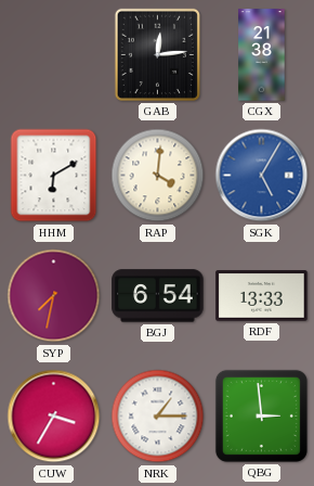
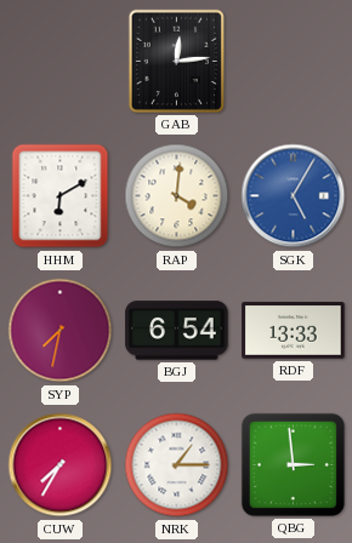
CGX: 21:38 -> none (262, 55)
CUW: 3:35 -> 7:35 (61, 465)
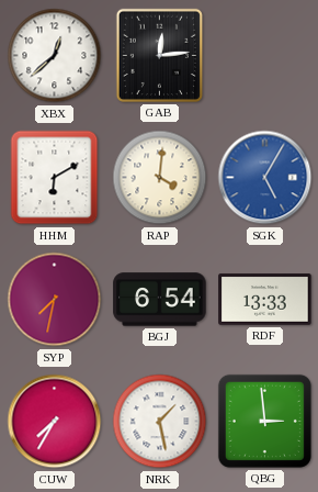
XBX: none -> 12:38 (55, 56)
NRK: 1:15 -> 1:28 (160, 422)
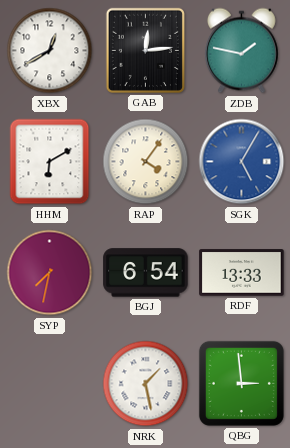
XBX: 12:38 -> 12:40 (50, 51)
ZDB: none -> 1:47 (241, 51)
RAP: 4:01 -> 4:06 (146, 162)
CUW: 7:35 -> none (55, 422)
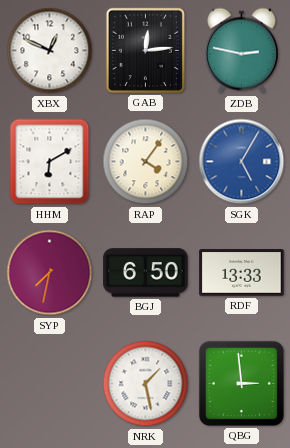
XBX: 12:40 -> 12:49 (50, 51)
ZDB: 1:47 -> 2:47 (241, 51)
BGJ: 6:54 -> 6:50 (146, 273)
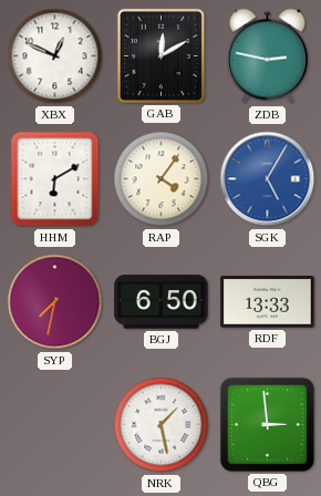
GAB: 12:14 -> 12:10 (161, 55)
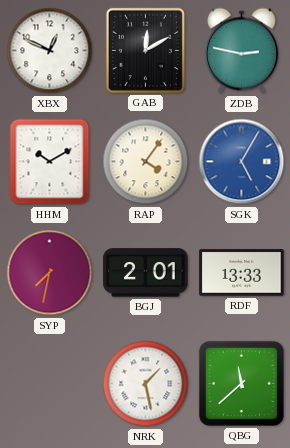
HHM: 6:10 -> 10:10 (50, 162)
BGJ: 6:50 -> 2:01 (146, 273)
QBG: 2:59 -> 11:38 (241, 383)
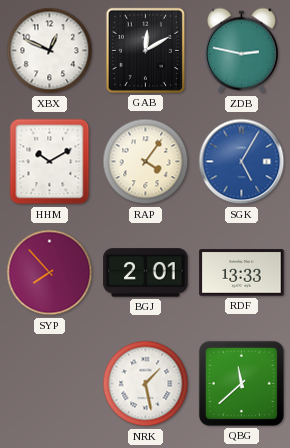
SYP: 7:32 -> 7:53 (50, 273)
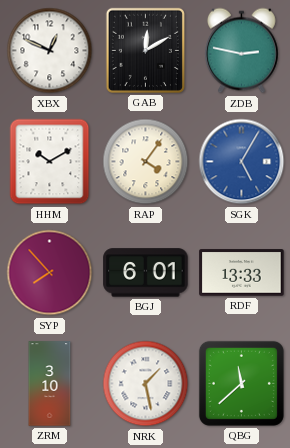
BGJ: 2:01 -> 6:01 (146, 273)
ZRM: none -> 3:10 (50, 384)
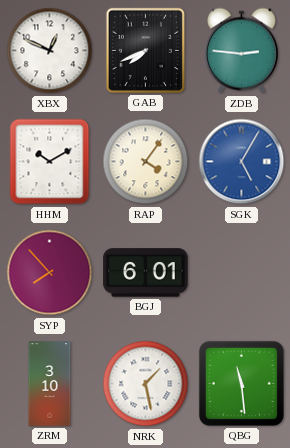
GAB: 12:10 -> 7:41 (145, 50)
ZDB: 2:47 -> 2:46 (241, 51)
RDF: 13:33 -> none (242, 273)
QBG: 11:38 -> 11:29 (241, 383)
